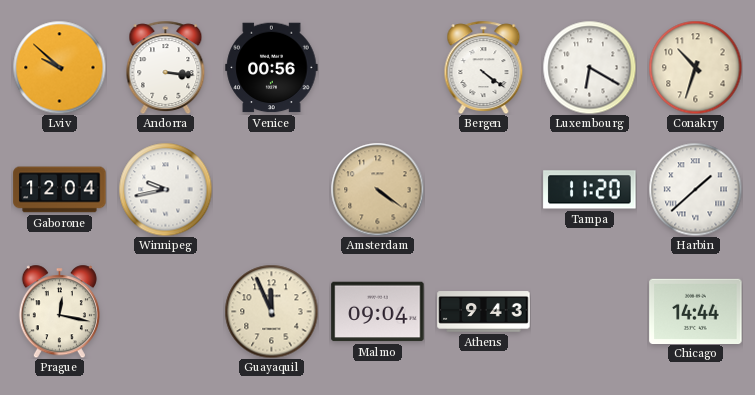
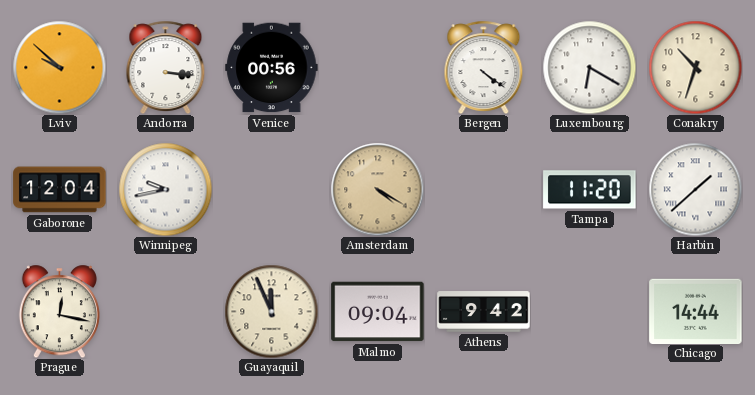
Amsterdam: 4:21 -> 4:20 (377, 189)
Athens: 9:43 -> 9:42 (484, 312)
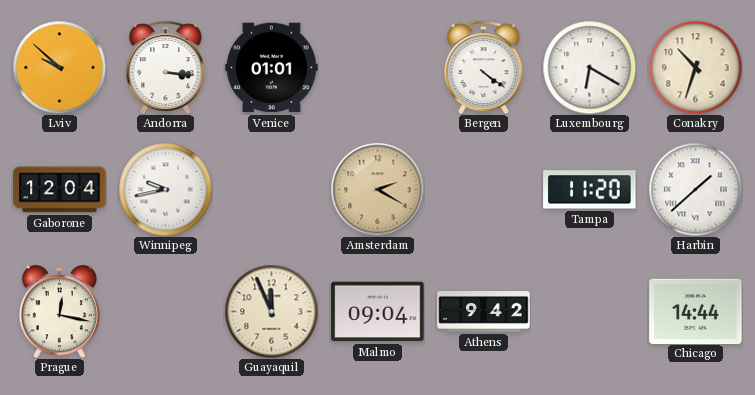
Venice: 00:56 -> 01:01 (272, 68)
Amsterdam: 4:20 -> 2:20 (377, 189)
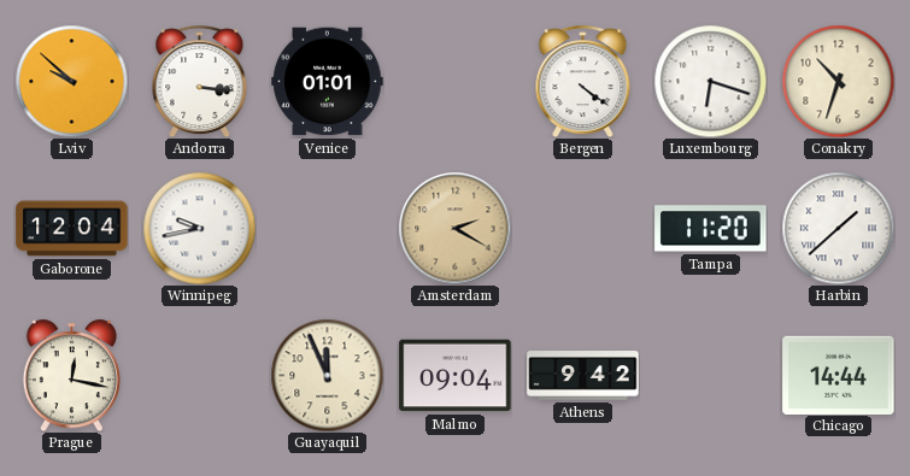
Luxembourg: 6:20 -> 6:18 (710, 81)
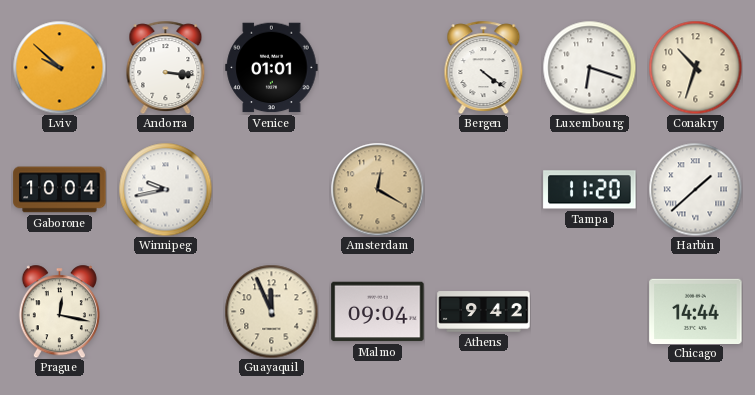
Gaborone: 12:04 -> 10:04 (60, 190)
Amsterdam: 2:20 -> 12:20 (377, 189)
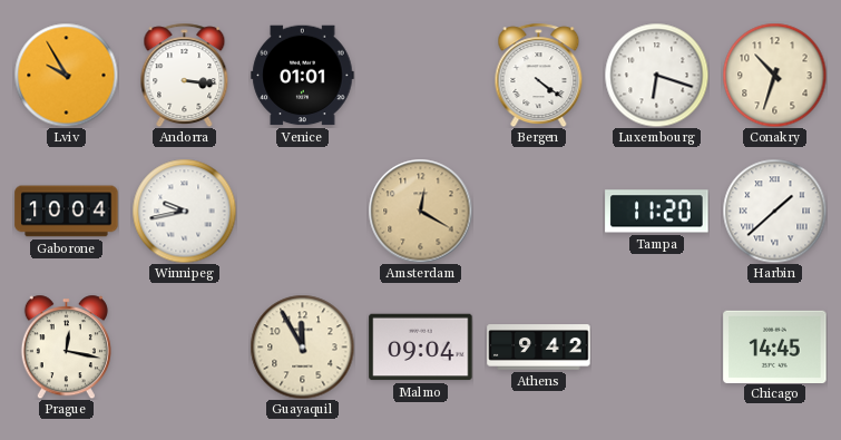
Lviv: 9:52 -> 9:55 (66, 75)
Guayaquil: 11:56 -> 11:55 (302, 346)
Chicago: 14:44 -> 14:45 (775, 346)
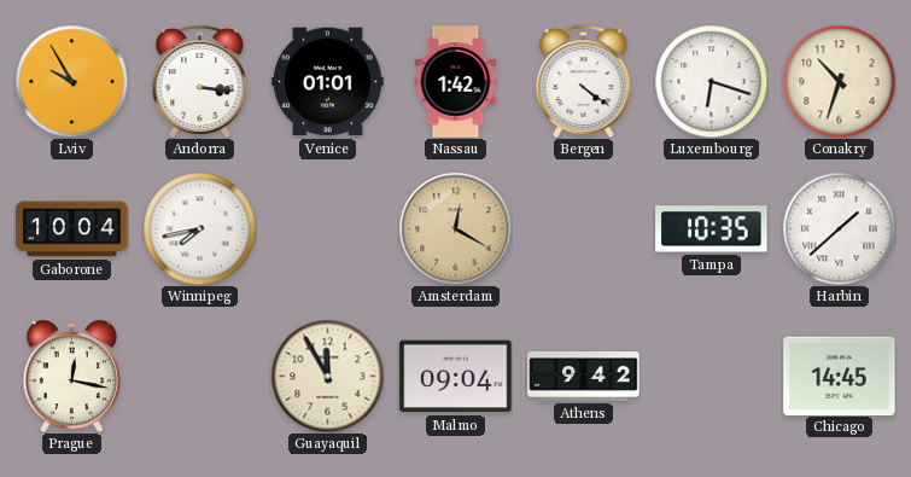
Nassau: none -> 1:42 (456, 82)
Winnipeg: 9:43 -> 7:43 (199, 228)
Tampa: 11:20 -> 10:35 (712, 229)
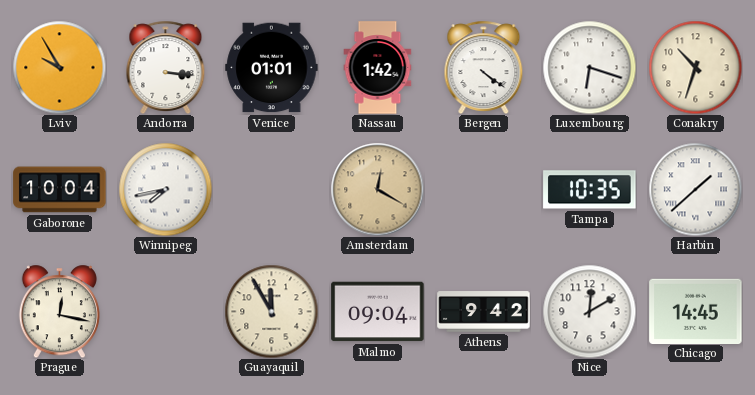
Nice: none -> 12:10 (589, 311)
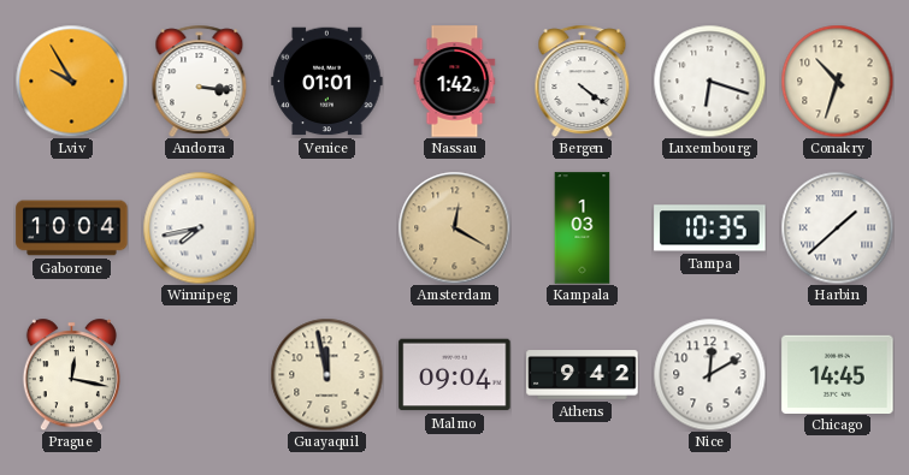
Kampala: none -> 1:03 (583, 228)
Guayaquil: 11:55 -> 11:58 (326, 374)
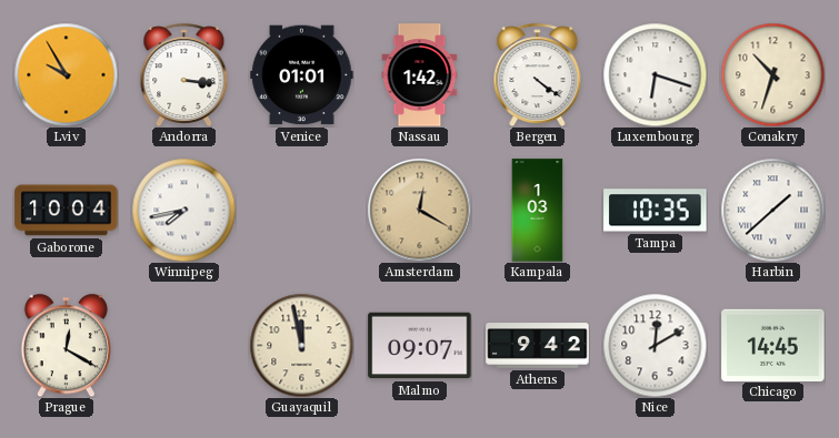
Prague: 12:17 -> 12:20 (66, 345)
Malmo: 09:04 -> 09:07 (420, 346)
